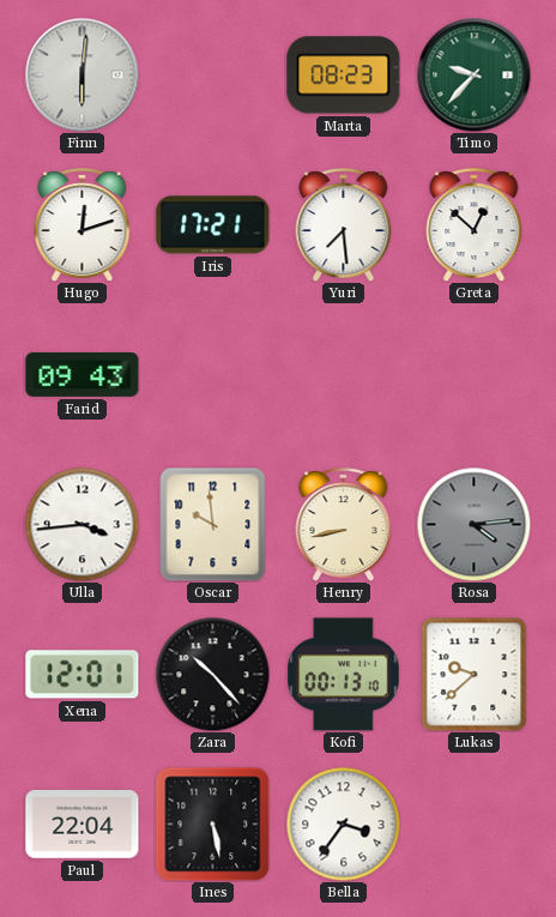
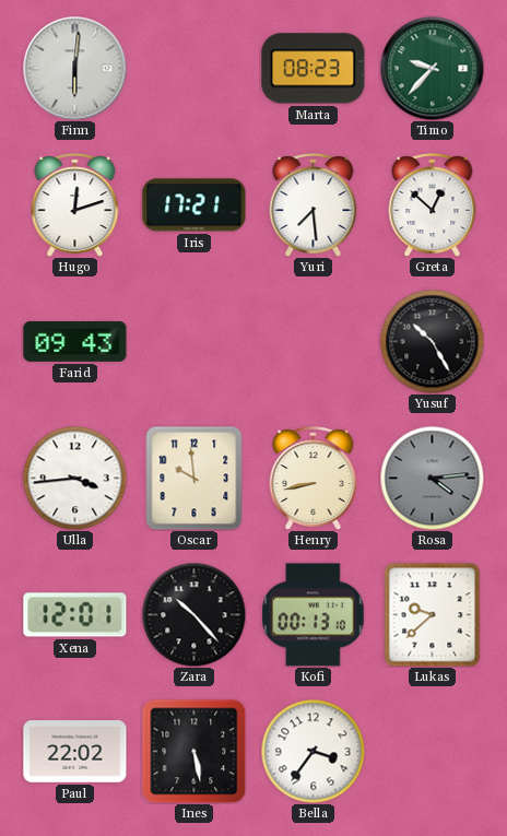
Yusuf: none -> 10:25 (432, 341)
Paul: 22:04 -> 22:02 (75, 752)
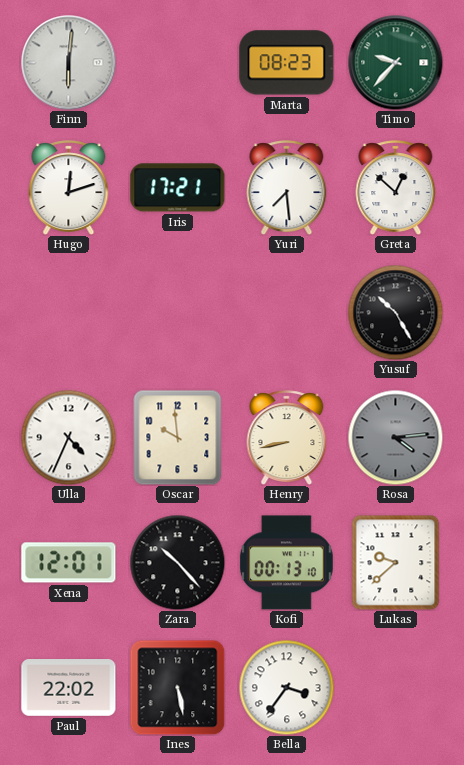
Farid: 09:43 -> none (75, 341)
Ulla: 3:44 -> 4:34 (68, 437)
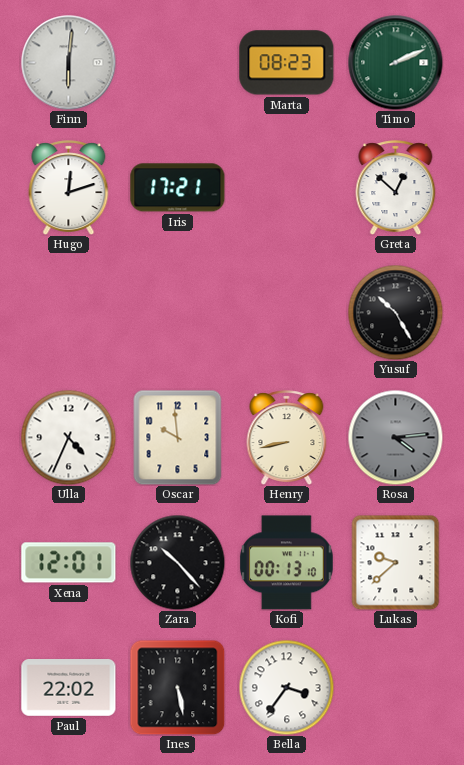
Timo: 9:37 -> 2:11 (395, 62)
Yuri: 7:29 -> none (287, 187)
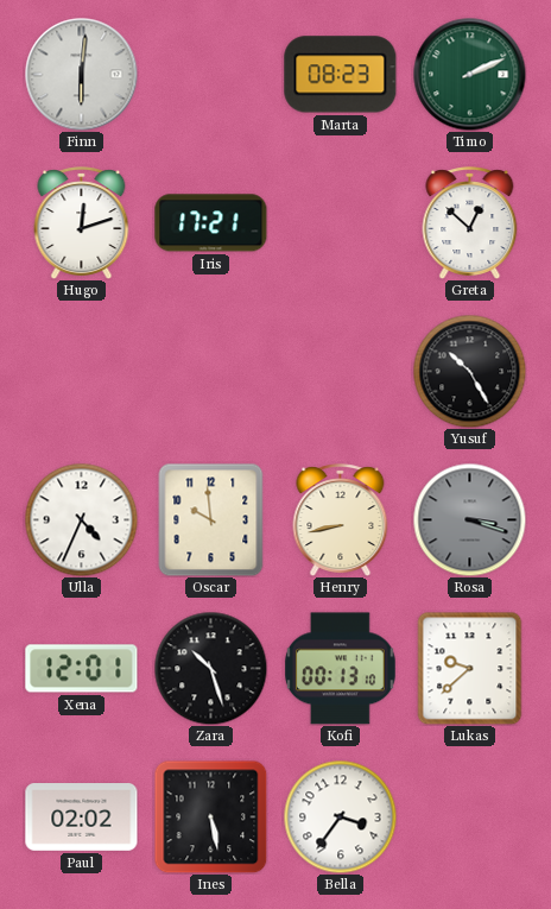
Rosa: 4:14 -> 3:18 (469, 519)
Zara: 10:23 -> 10:27 (210, 668)
Paul: 22:02 -> 02:02 (82, 818)
